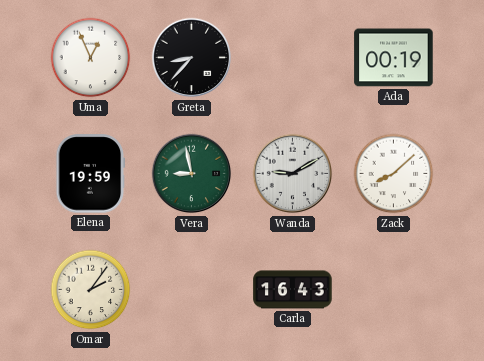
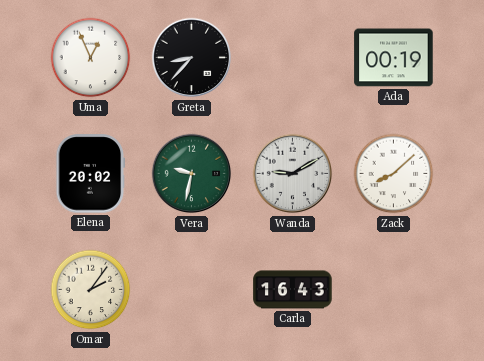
Elena: 19:59 -> 20:02 (91, 174)
Vera: 8:58 -> 9:32 (192, 174)
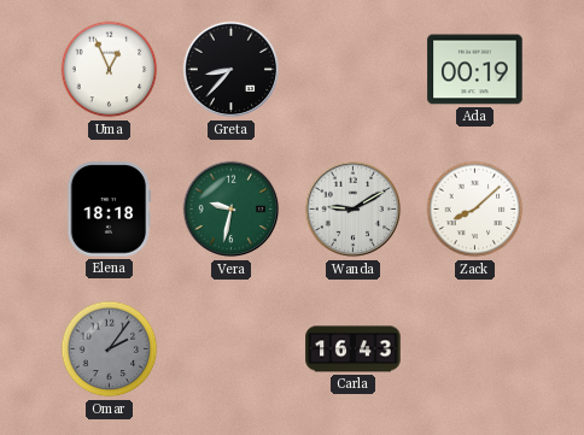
Elena: 20:02 -> 18:18 (110, 210)
Omar dial: cream -> grey (110, 349)
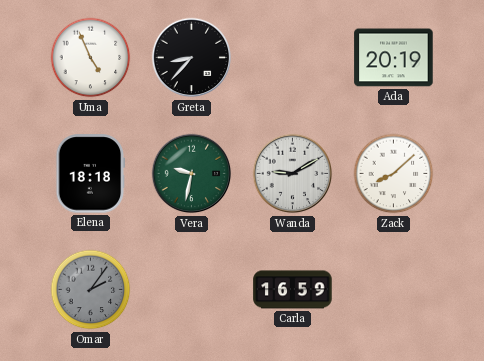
Uma: 12:56 -> 4:56 (91, 58)
Ada: 00:19 -> 20:19 (394, 58)
Carla: 16:43 -> 16:59 (293, 290)
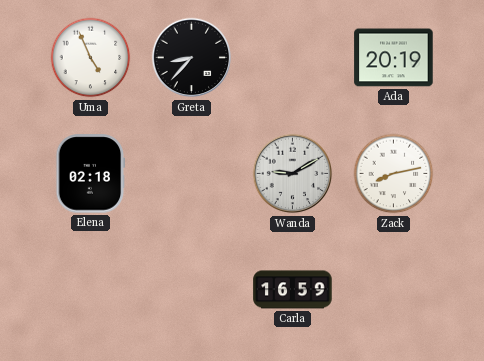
Elena: 18:18 -> 02:18 (91, 174)
Vera: 9:32 -> none (192, 174)
Zack: 8:08 -> 8:13 (394, 174)
Omar: 2:06 -> none (91, 290)
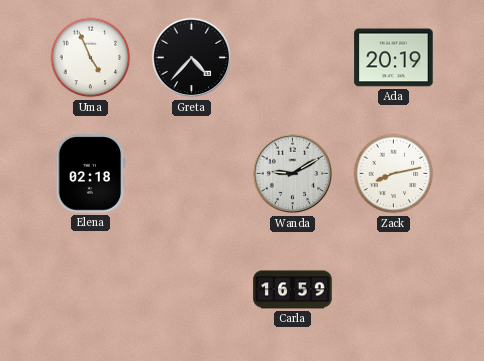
Greta: 8:37 -> 4:37 (192, 58)
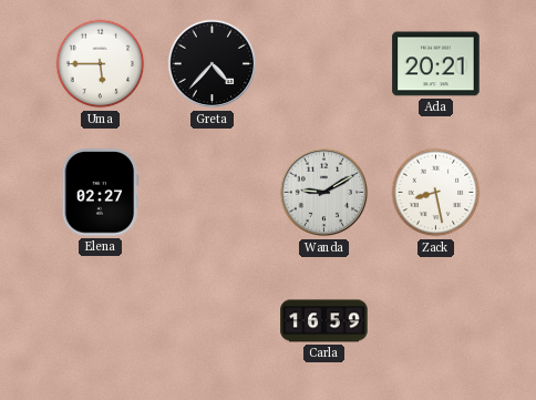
Uma: 4:56 -> 5:45 (101, 64)
Ada: 20:19 -> 20:21 (436, 64)
Elena: 02:18 -> 02:27 (101, 193)
Zack: 8:13 -> 8:28 (436, 193)
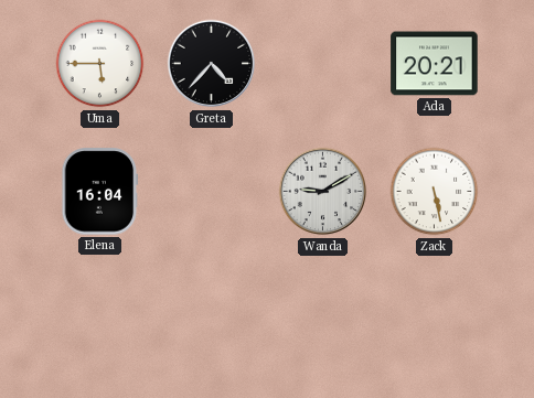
Elena: 02:27 -> 16:04 (100, 192)
Zack: 8:28 -> 5:28 (435, 192)
Carla: 16:59 -> none (324, 321)
